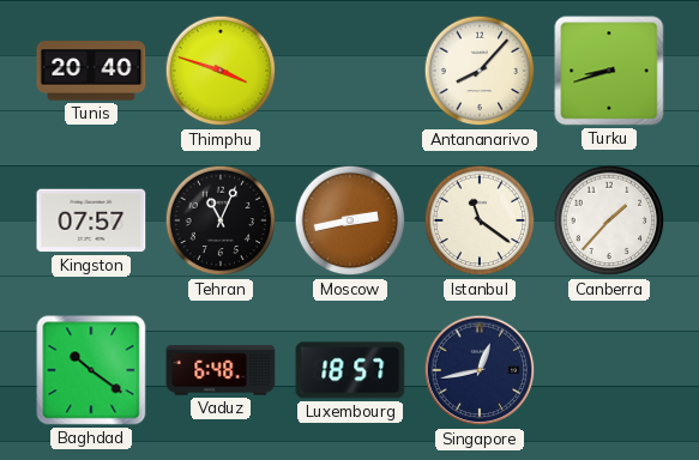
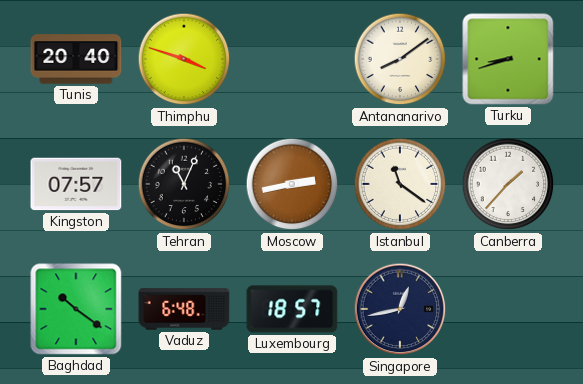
Antananarivo: 8:07 -> 8:09 (400, 59)
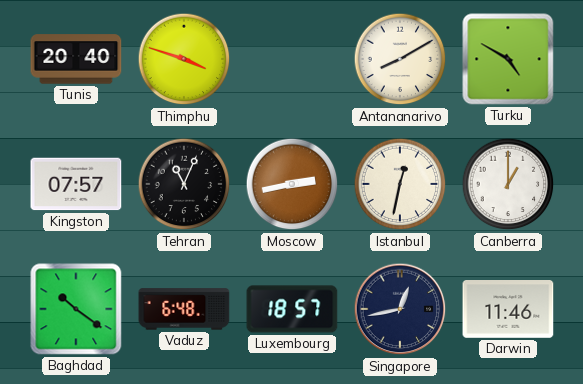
Antananarivo: 8:09 -> 8:10 (400, 59)
Turku: 8:42 -> 4:50 (508, 59)
Istanbul: 11:21 -> 12:32 (400, 184)
Canberra: 1:37 -> 1:00 (508, 184)
Darwin: none -> 11:46 (508, 310)
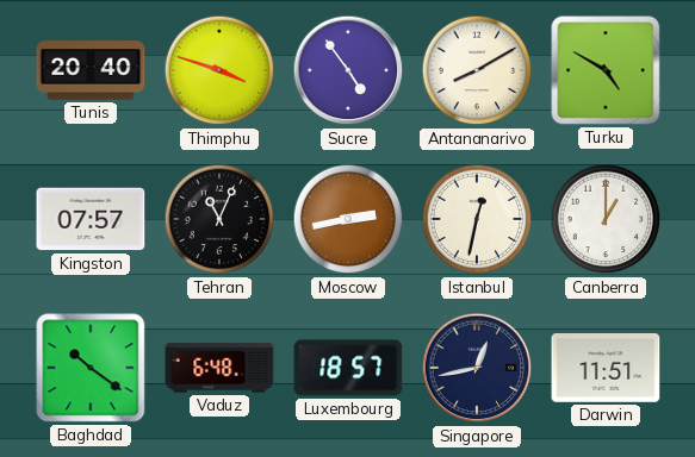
Sucre: none -> 4:54 (348, 70)
Darwin: 11:46 -> 11:51 (606, 369)
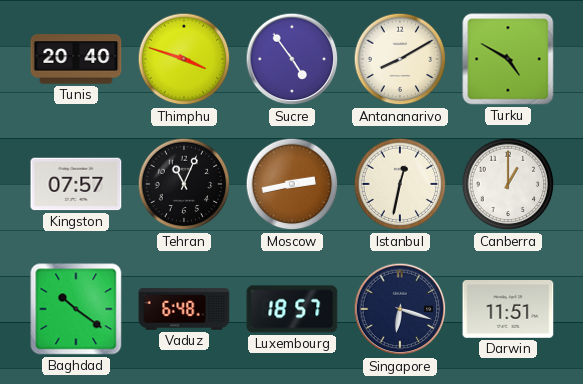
Singapore: 12:43 -> 6:18 (400, 309)
